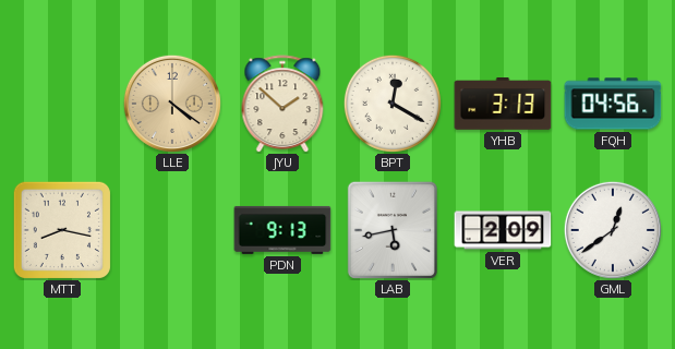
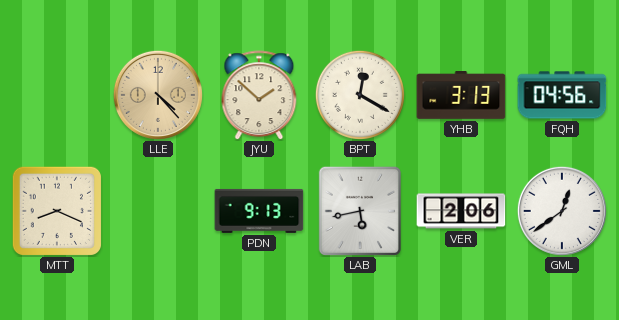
LLE: 4:21 -> 4:23 (158, 95)
MTT: 8:17 -> 8:19 (57, 211)
VER: 2:09 -> 2:06 (461, 211)
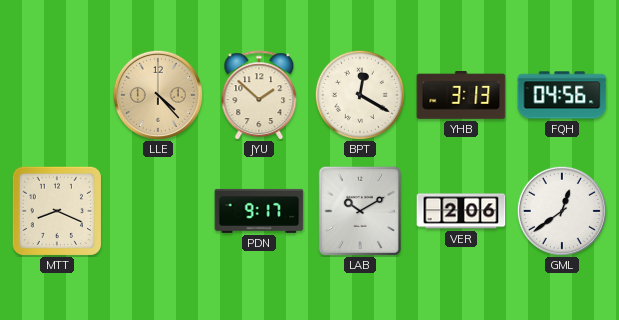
PDN: 9:13 -> 9:17 (259, 211)
LAB: 5:43 -> 10:10 (360, 211)
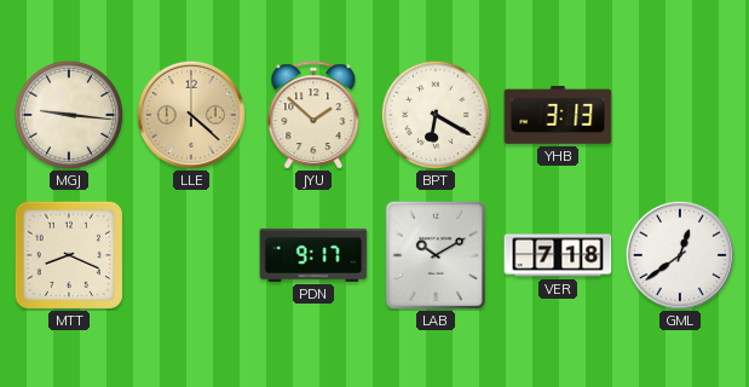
MGJ: none -> 9:16 (69, 115)
LLE: 4:23 -> 4:22 (191, 115)
BPT: 12:20 -> 6:20 (436, 115)
FQH: 04:56 -> none (562, 95)
VER: 2:06 -> 7:18 (558, 255)
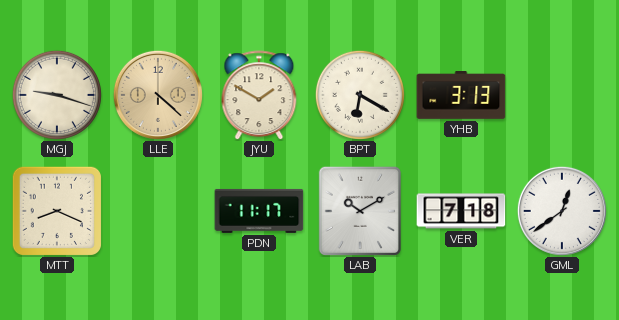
MGJ: 9:16 -> 9:18 (57, 95)
JYU: 1:52 -> 1:50 (259, 95)
PDN: 9:17 -> 11:17 (259, 211)
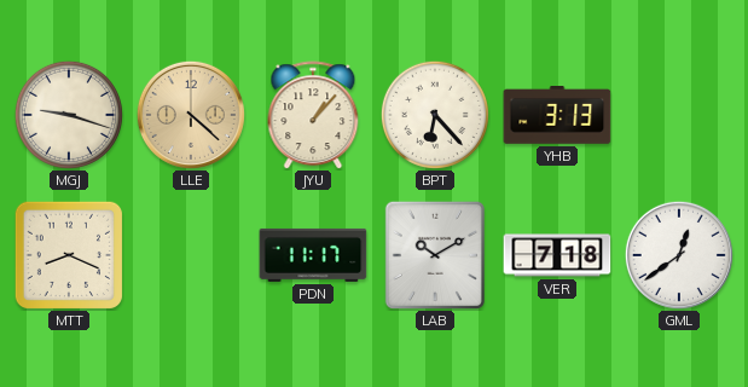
JYU: 1:50 -> 1:07 (313, 115)
BPT: 6:20 -> 6:23 (435, 115)
